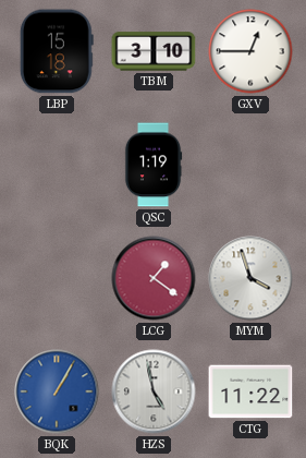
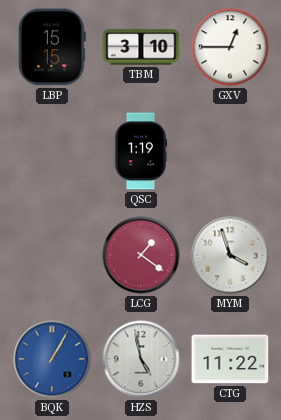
LBP: 15:18 -> 15:15 (52, 47)
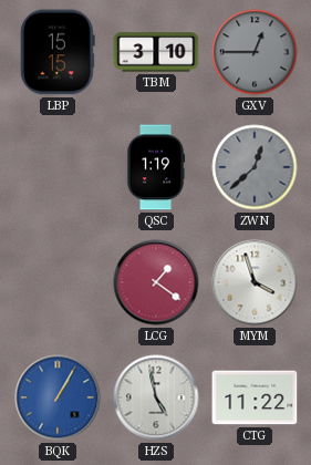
GXV dial: white -> grey (255, 52)
ZWN: none -> 12:38 (255, 167)
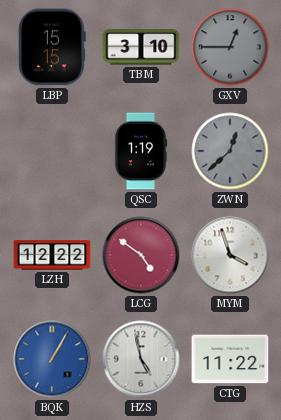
LZH: none -> 12:22 (52, 255)
LCG: 1:21 -> 4:51 (141, 255)
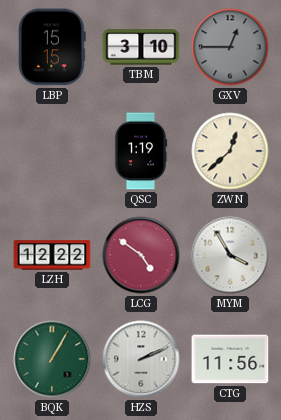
ZWN dial: grey -> cream (230, 151)
MYM: 3:57 -> 3:55 (230, 255)
BQK dial: blue -> green (52, 359)
HZS: 4:58 -> 2:11 (141, 359)
CTG: 11:22 -> 11:56 (230, 359)
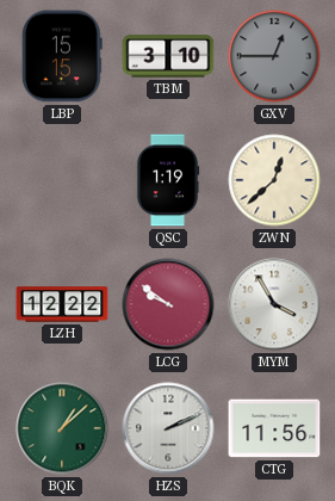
LCG: 4:51 -> 9:51 (168, 304)
BQK: 1:05 -> 1:08 (62, 428)
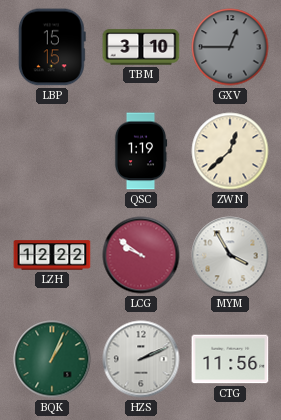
BQK: 1:08 -> 1:04 (52, 359)
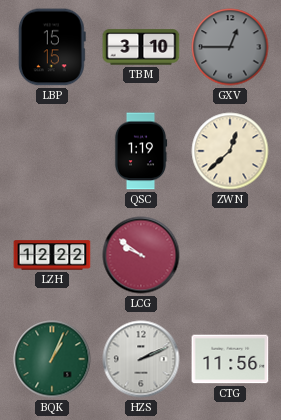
MYM: 3:55 -> none (230, 255)
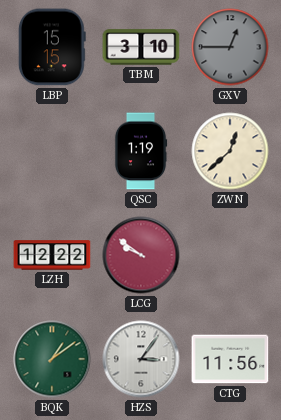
BQK: 1:04 -> 1:09 (52, 359)
HZS: 2:11 -> 3:06 (141, 359)
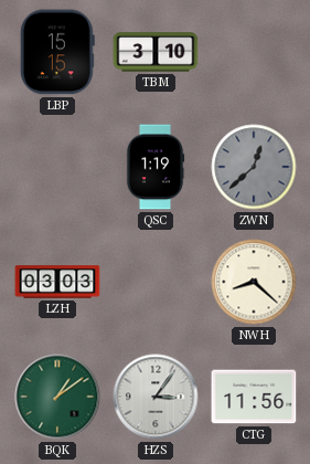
GXV: 12:45 -> none (230, 47)
ZWN dial: cream -> grey (254, 167)
LZH: 12:22 -> 03:03 (57, 282)
LCG: 9:51 -> none (141, 255)
NWH: none -> 8:22 (254, 282)
